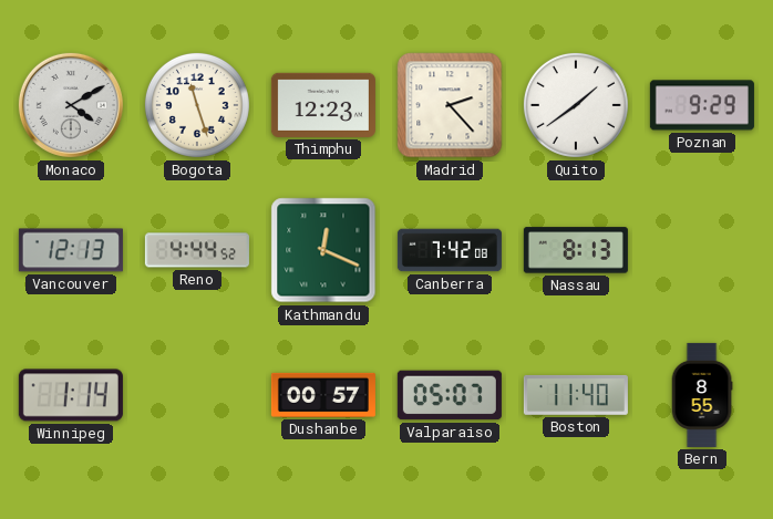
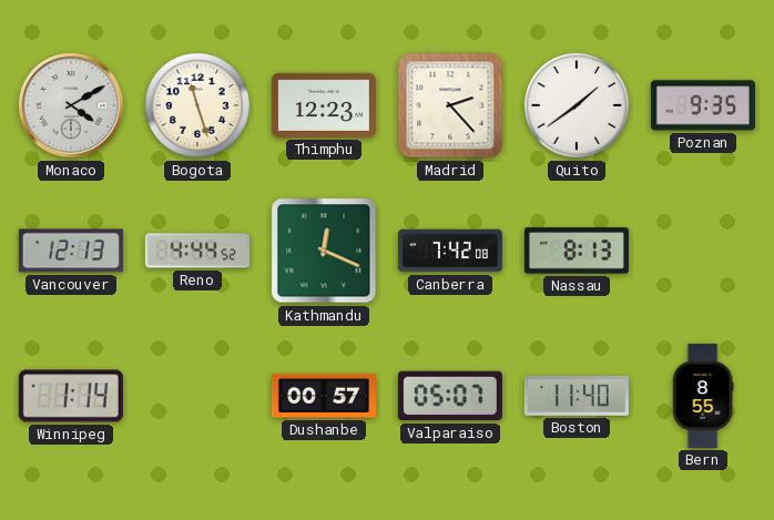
Poznan: 9:29 -> 9:35 (703, 105)
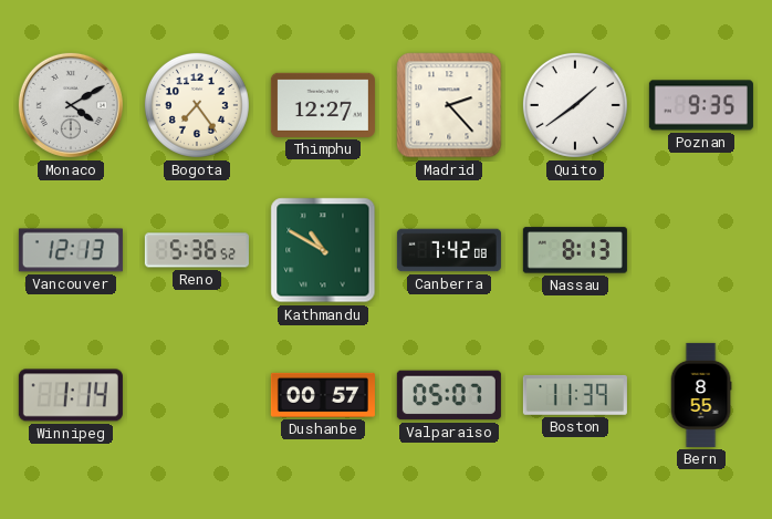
Bogota: 11:27 -> 7:24 (197, 105)
Thimphu: 12:23 -> 12:27 (323, 105)
Reno: 4:44 -> 5:36 (197, 250)
Kathmandu: 12:19 -> 10:50 (323, 250)
Boston: 11:40 -> 11:39 (575, 395)
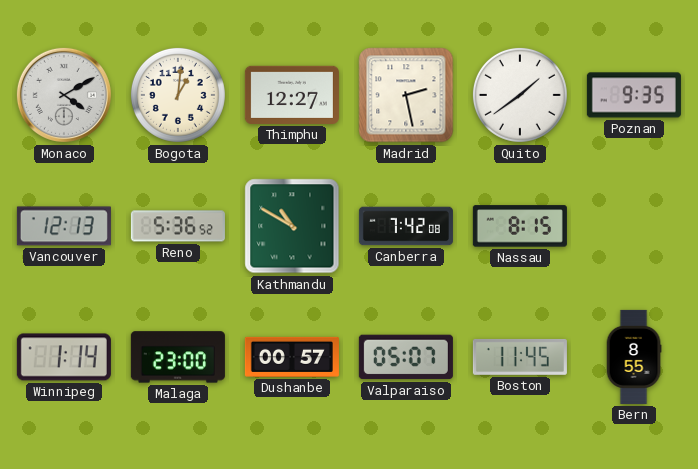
Bogota: 7:24 -> 1:01 (178, 95)
Madrid: 2:23 -> 2:28 (406, 95)
Nassau: 8:13 -> 8:15 (520, 226)
Malaga: none -> 23:00 (178, 357)
Boston: 11:39 -> 11:45 (520, 357)
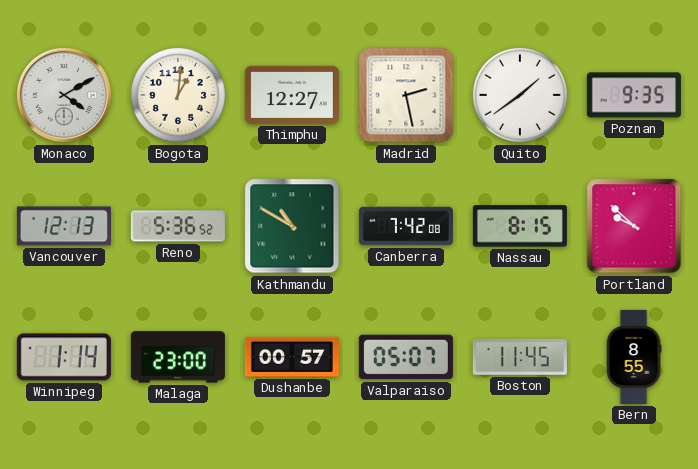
Portland: none -> 9:52 (634, 226)
